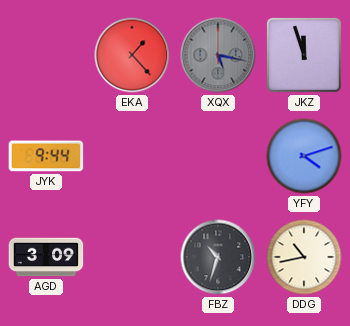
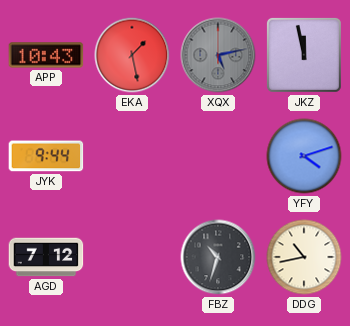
APP: none -> 10:43 (46, 55)
EKA: 1:23 -> 1:28 (132, 55)
XQX: 5:17 -> 5:13 (218, 55)
JKZ: 11:57 -> 11:58 (304, 55)
AGD: 3:09 -> 7:12 (46, 257)
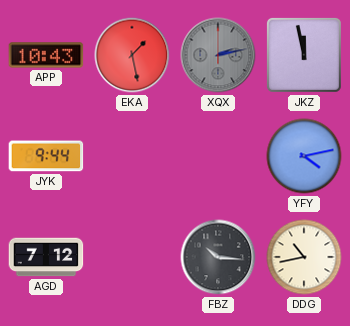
XQX: 5:13 -> 2:13 (218, 55)
YFY: 4:12 -> 4:13 (304, 156)
FBZ: 10:33 -> 10:16 (218, 257)
